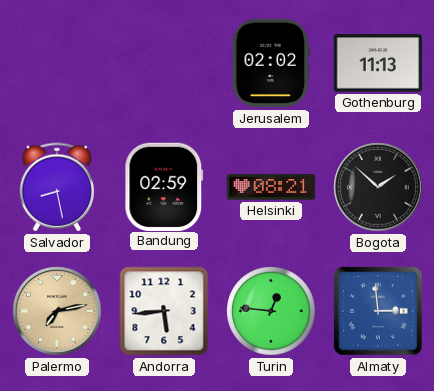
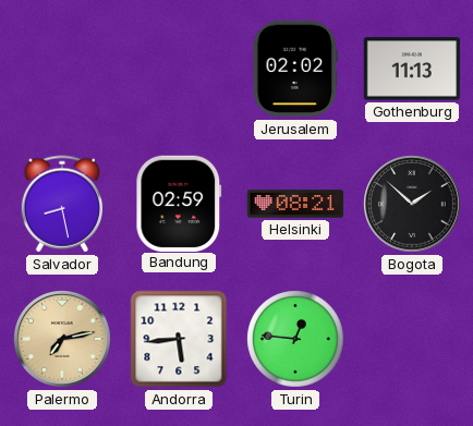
Almaty: 2:59 -> none (378, 311)
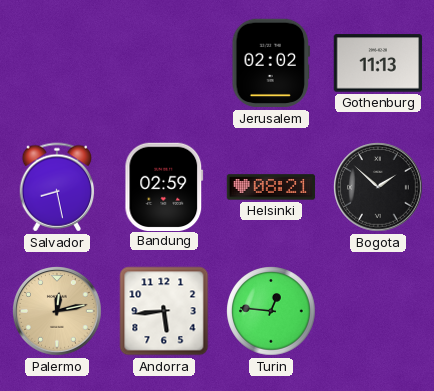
Palermo: 7:13 -> 12:13 (57, 311)
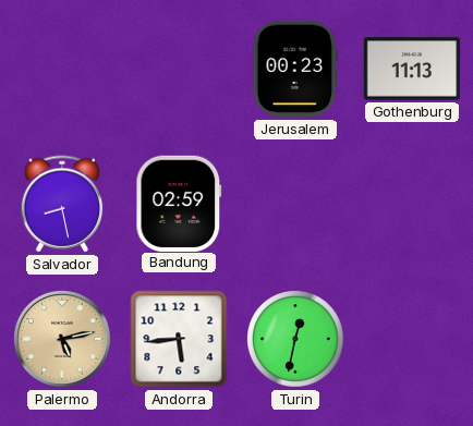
Jerusalem: 02:02 -> 00:23 (295, 69)
Helsinki: 08:21 -> none (271, 187)
Bogota: 1:52 -> none (378, 187)
Palermo: 12:13 -> 5:13 (62, 339)
Turin: 12:46 -> 12:32 (295, 339)
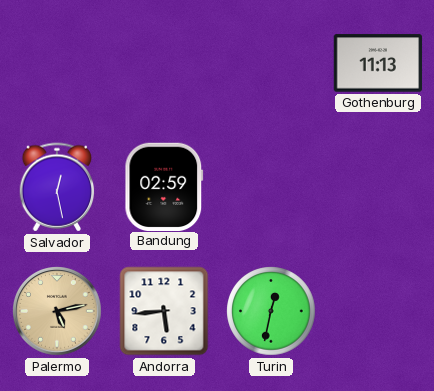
Jerusalem: 00:23 -> none (295, 69)
Salvador: 8:28 -> 12:28 (57, 187)
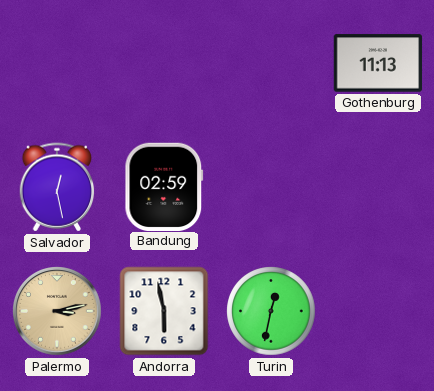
Palermo: 5:13 -> 3:13 (57, 311)
Andorra: 5:44 -> 5:58 (164, 311)
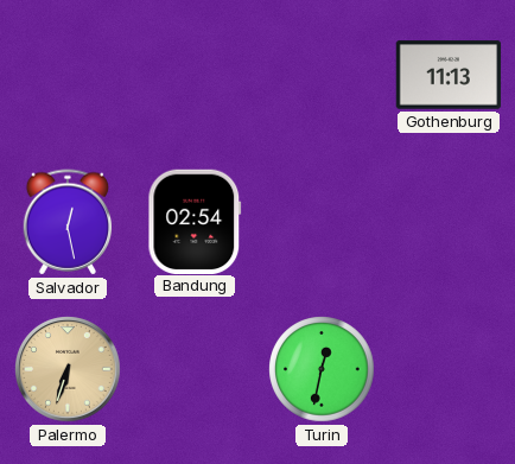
Bandung: 02:59 -> 02:54 (195, 221)
Palermo: 3:13 -> 6:33 (68, 369)
Andorra: 5:58 -> none (164, 311)
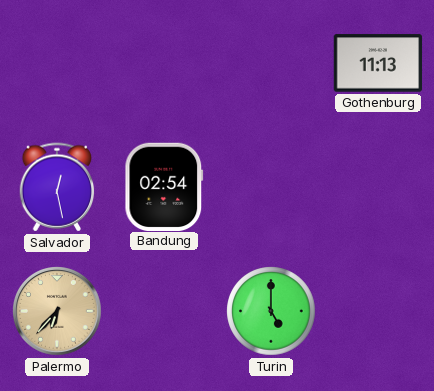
Palermo: 6:33 -> 6:37 (57, 311)
Turin: 12:32 -> 5:00 (271, 311)
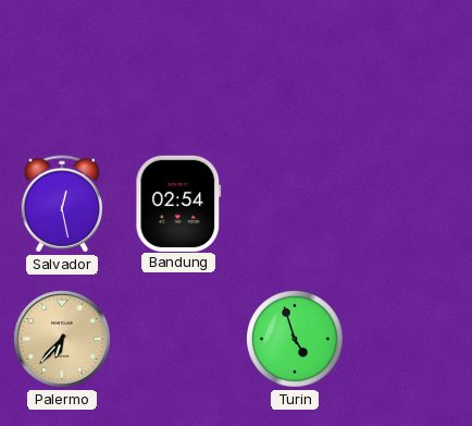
Gothenburg: 11:13 -> none (378, 63)
Turin: 5:00 -> 4:57 (295, 339)
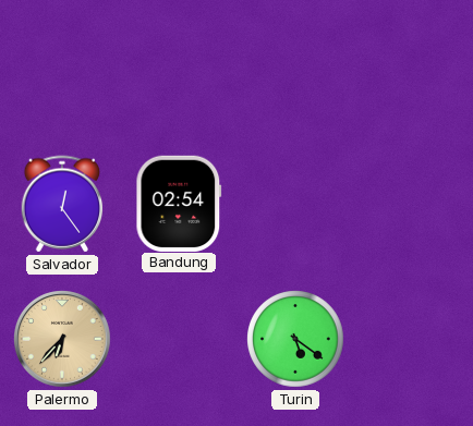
Salvador: 12:28 -> 12:24 (62, 204)
Turin: 4:57 -> 5:21 (295, 339)
